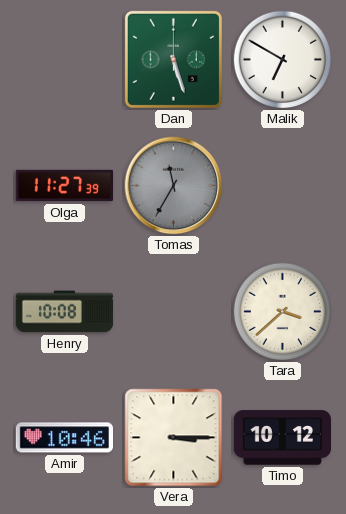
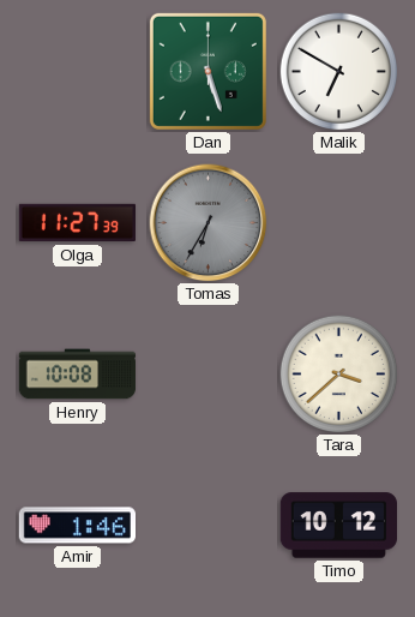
Tomas: 11:35 -> 6:35 (209, 223)
Amir: 10:46 -> 1:46 (77, 526)
Vera: 3:15 -> none (174, 438)
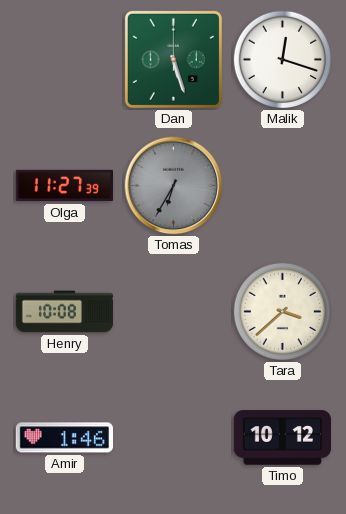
Malik: 6:50 -> 12:18 (283, 60)
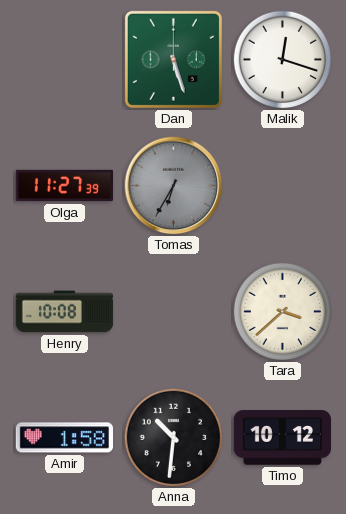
Amir: 1:46 -> 1:58 (64, 438)
Anna: none -> 10:31 (174, 438)
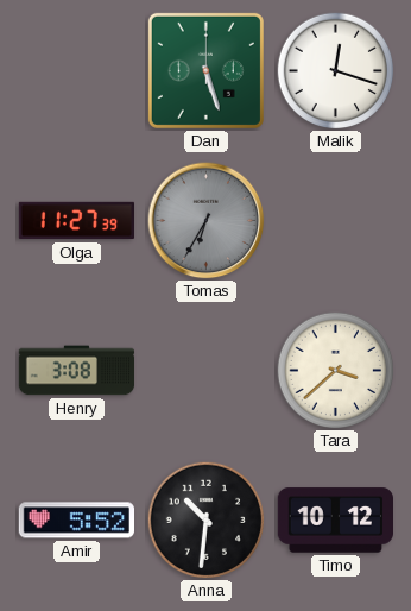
Henry: 10:08 -> 3:08 (77, 371)
Amir: 1:58 -> 5:52 (76, 521)
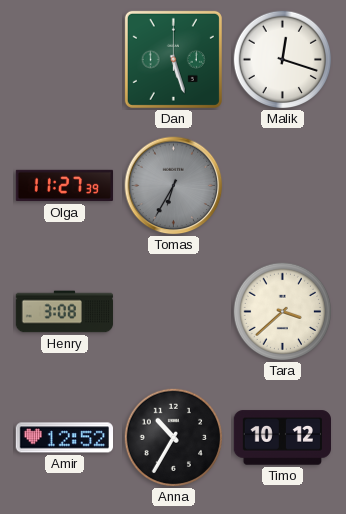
Amir: 5:52 -> 12:52 (64, 438)
Anna: 10:31 -> 10:35 (174, 438)
